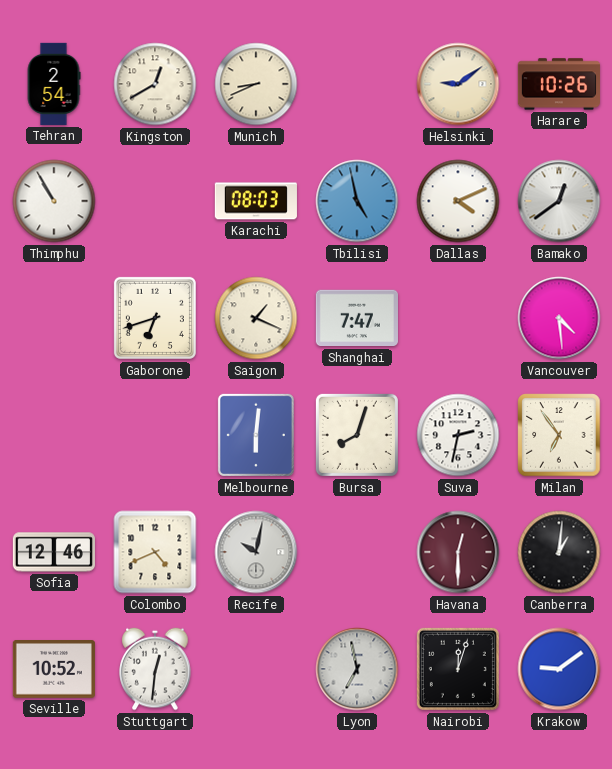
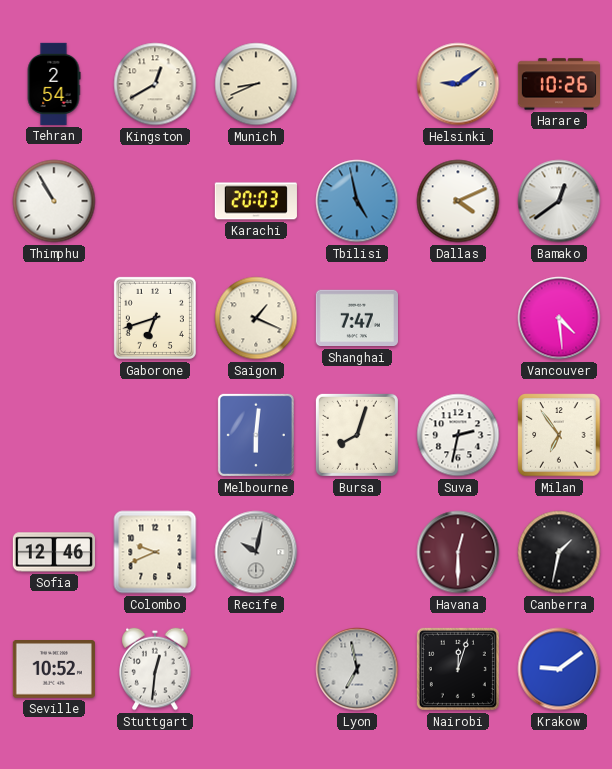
Karachi: 08:03 -> 20:03 (256, 201)
Colombo: 4:41 -> 9:41 (155, 552)
Canberra: 1:01 -> 1:32 (559, 552)
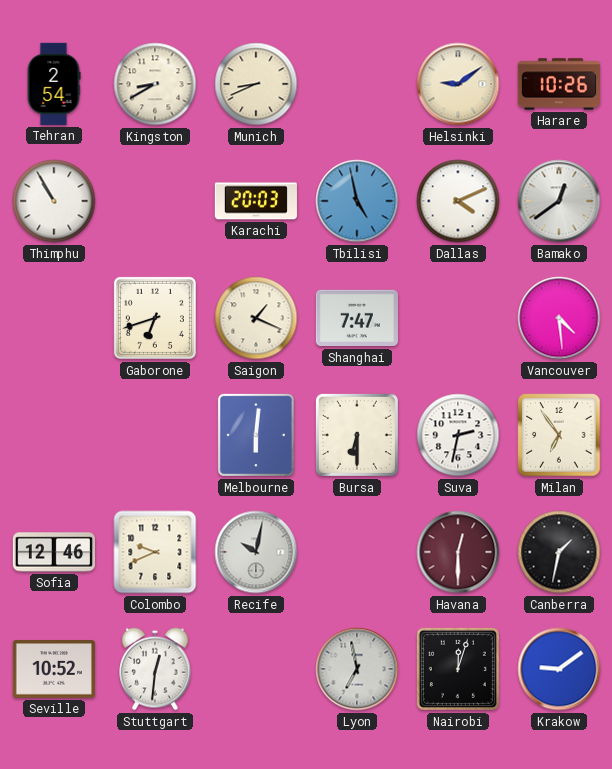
Kingston: 12:40 -> 8:40 (155, 84)
Bursa: 8:03 -> 6:30 (357, 435)
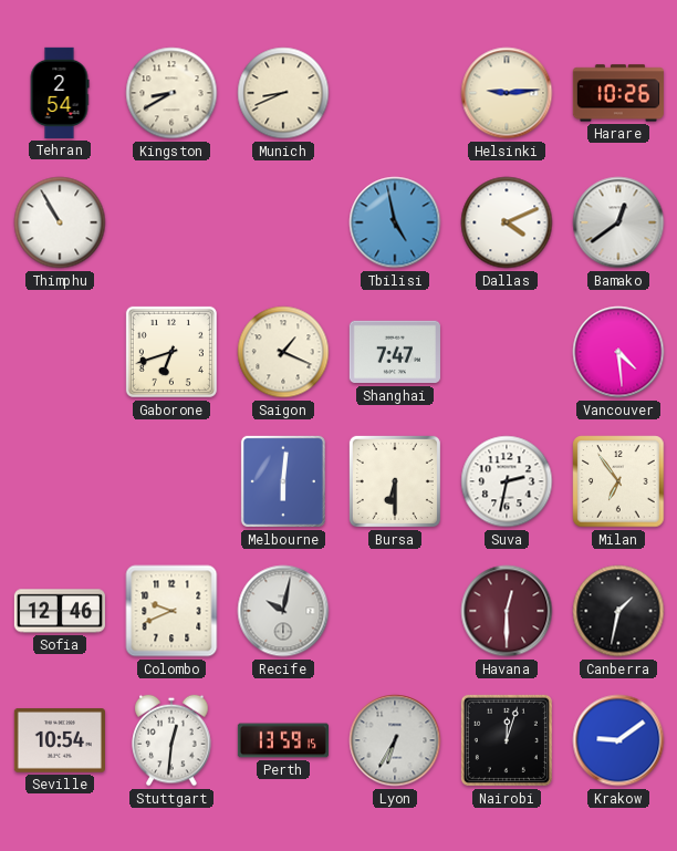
Helsinki: 9:09 -> 9:14 (507, 93)
Karachi: 20:03 -> none (256, 201)
Seville: 10:52 -> 10:54 (60, 741)
Perth: none -> 13:59 (282, 740)
Lyon: 6:58 -> 6:35 (395, 740)
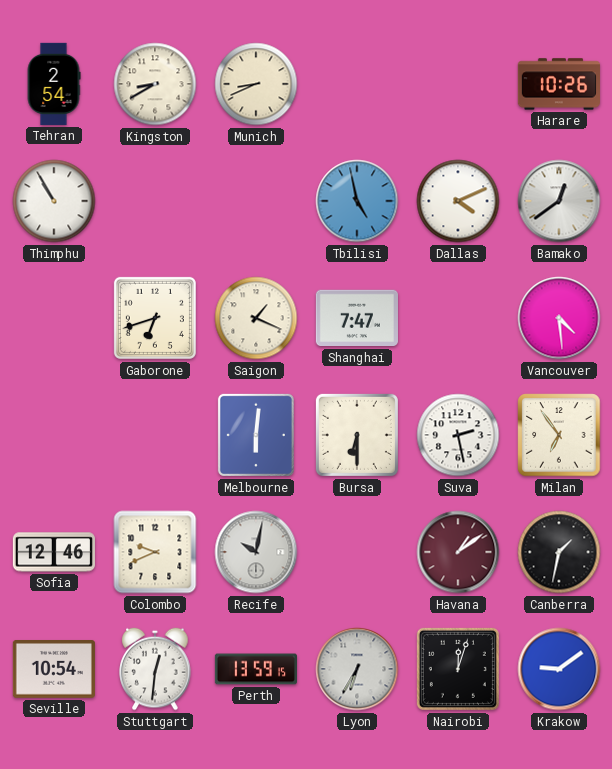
Helsinki: 9:14 -> none (507, 93)
Suva: 2:32 -> 2:28 (458, 435)
Havana: 12:30 -> 1:09 (458, 552)
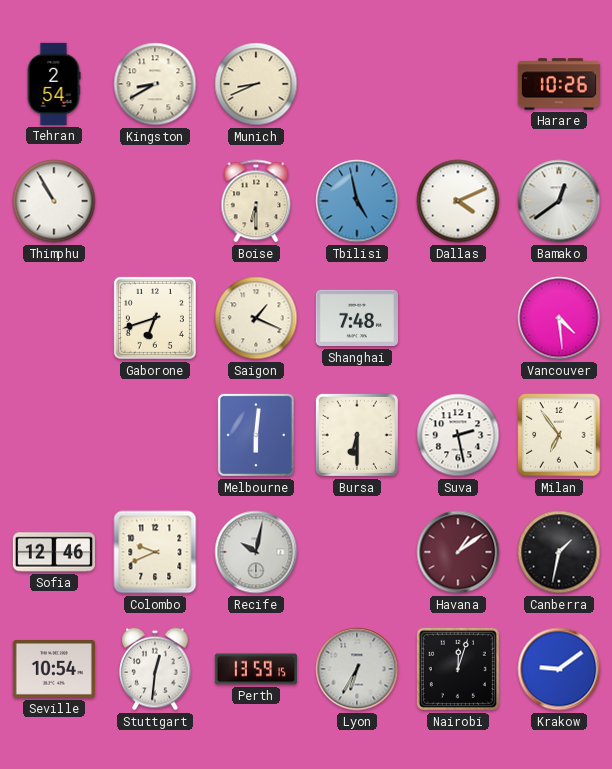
Boise: none -> 6:30 (256, 201)
Shanghai: 7:47 -> 7:48 (357, 318)
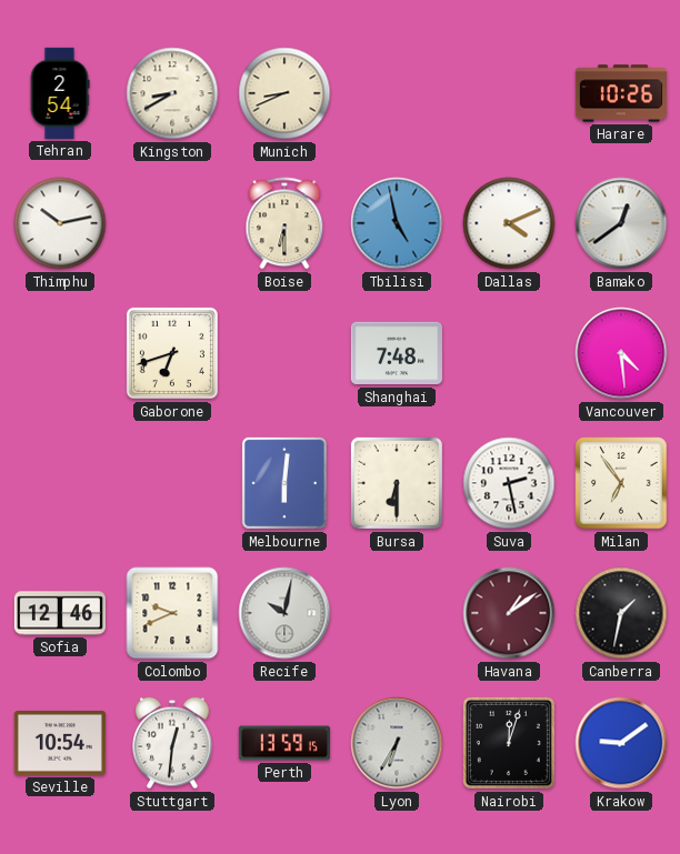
Thimphu: 10:55 -> 10:13 (60, 223)
Saigon: 1:19 -> none (256, 318)
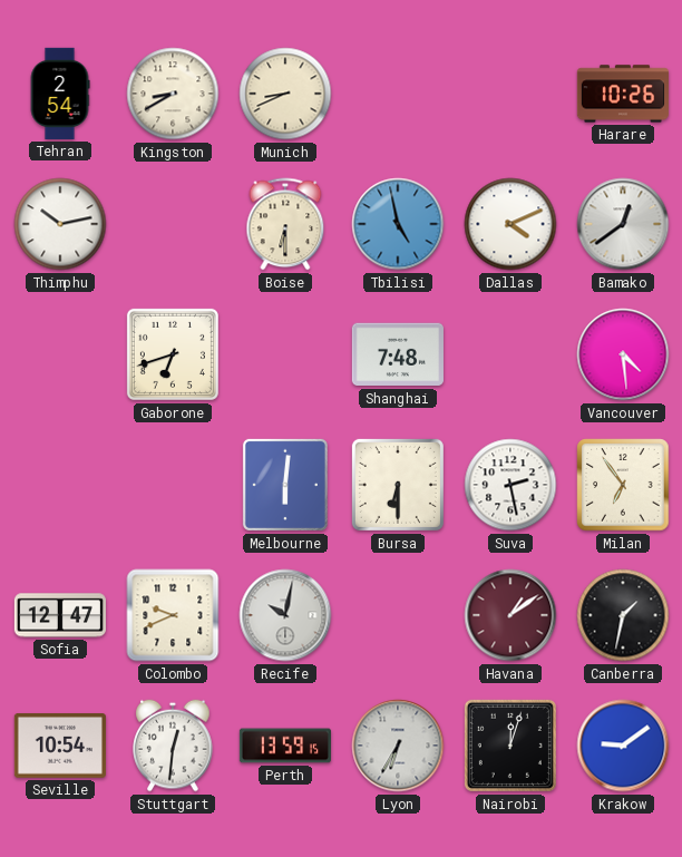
Sofia: 12:46 -> 12:47 (60, 615)
